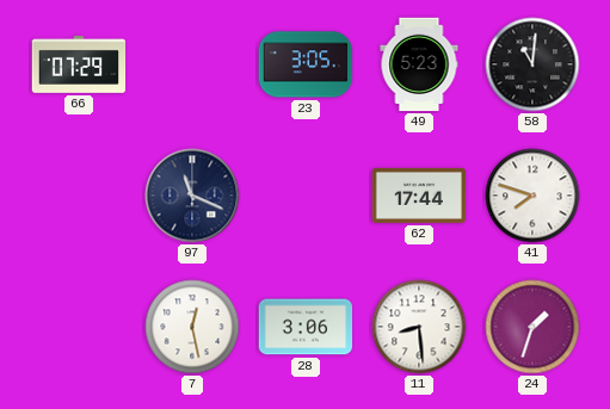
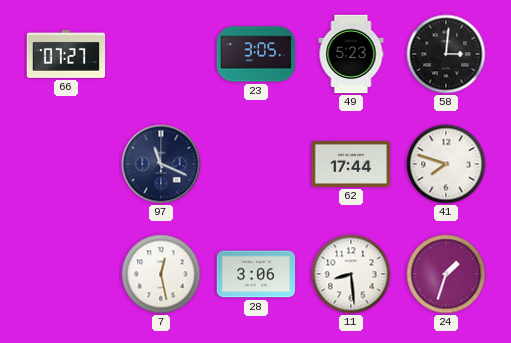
66: 07:29 -> 07:27 (66, 54)
58: 11:01 -> 3:01 (446, 54)
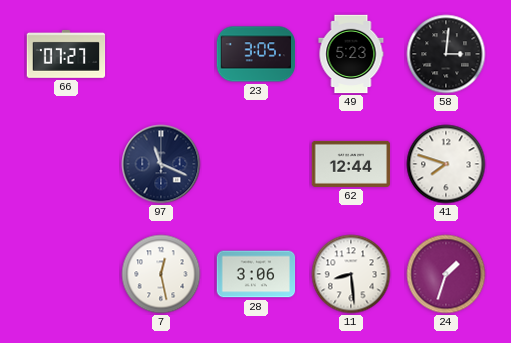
62: 17:44 -> 12:44 (351, 164)
